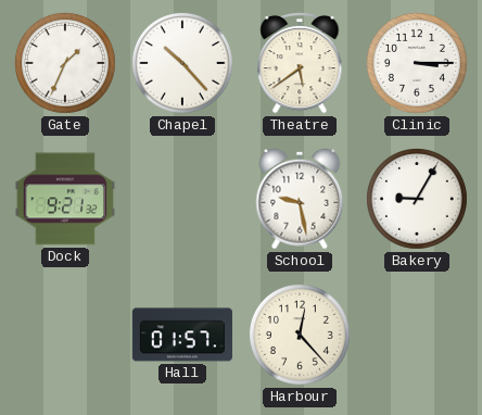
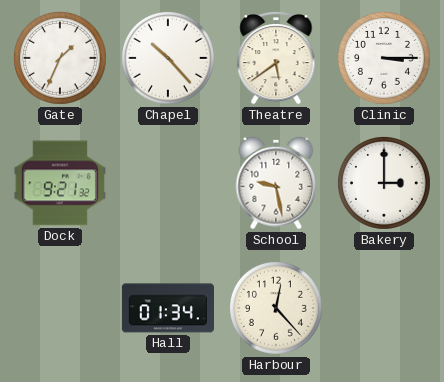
Bakery: 9:05 -> 3:00 (384, 183)
Hall: 01:57 -> 01:34 (168, 308)
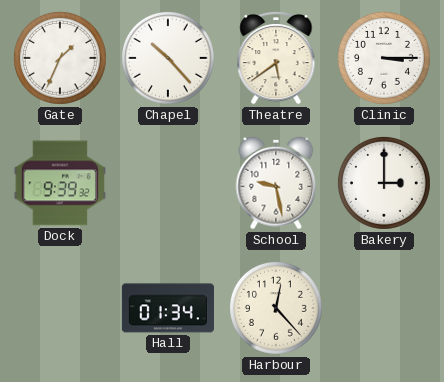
Dock: 9:21 -> 9:39 (60, 183)
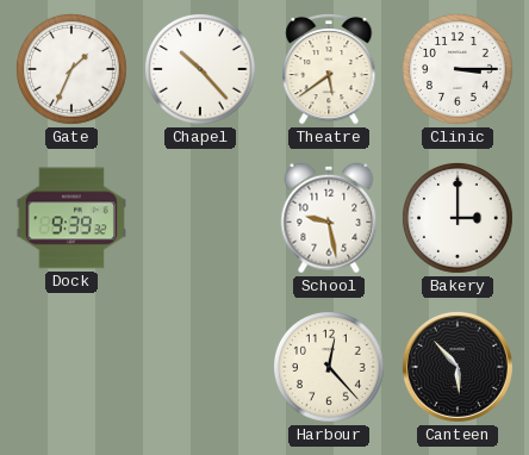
Hall: 01:34 -> none (168, 308)
Canteen: none -> 5:53 (458, 367)
